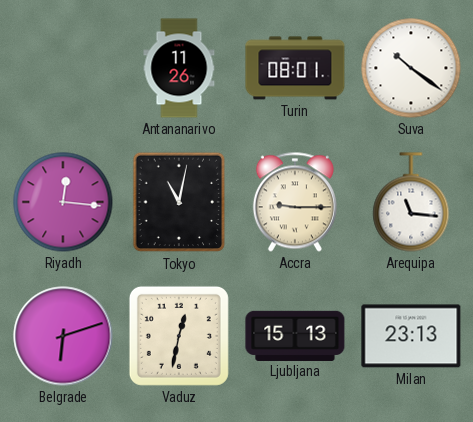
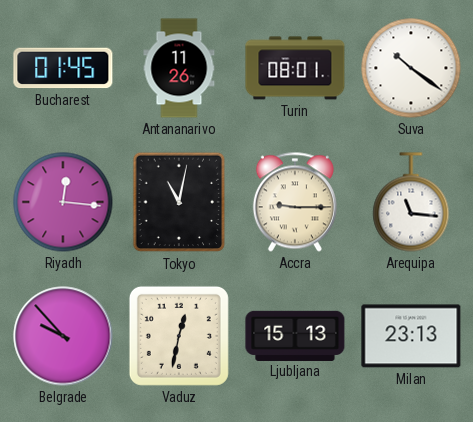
Bucharest: none -> 01:45 (63, 68)
Belgrade: 6:12 -> 9:53 (63, 336)
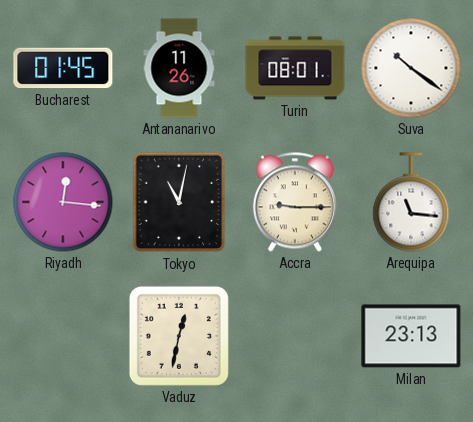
Belgrade: 9:53 -> none (63, 336)
Ljubljana: 15:13 -> none (295, 335)
